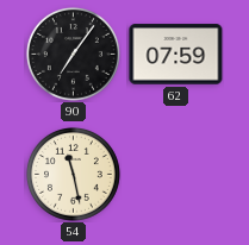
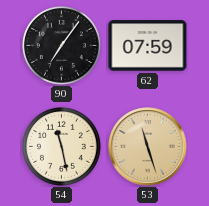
53: none -> 11:27 (148, 147)
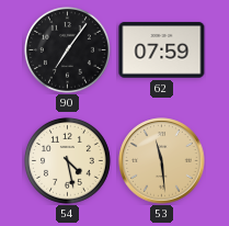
54: 11:28 -> 4:28 (67, 160)
53: 11:27 -> 11:29 (162, 161)
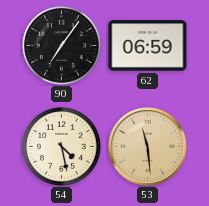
62: 07:59 -> 06:59 (148, 46)
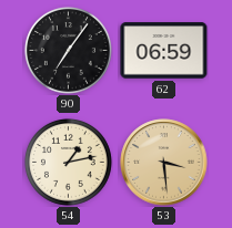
54: 4:28 -> 1:13 (68, 162)
53: 11:29 -> 3:29 (164, 163)
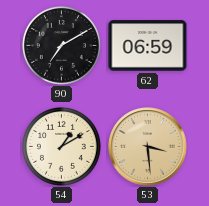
90: 7:06 -> 7:10 (61, 45)
54: 1:13 -> 1:10 (61, 146)
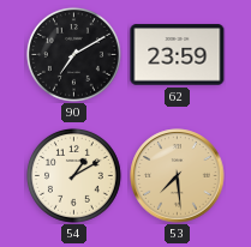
62: 06:59 -> 23:59 (178, 55)
53: 3:29 -> 7:29 (178, 176)
